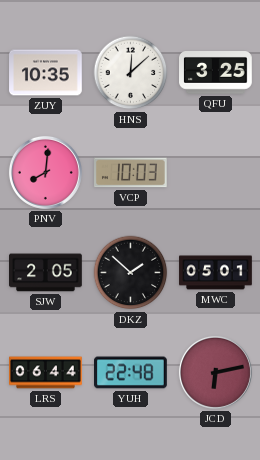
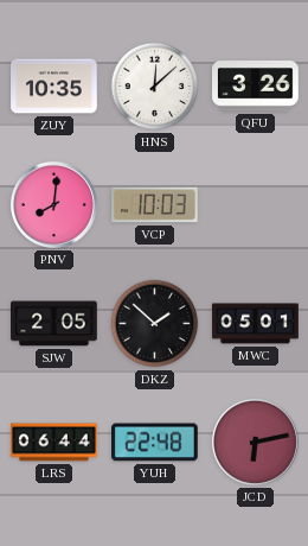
QFU: 3:25 -> 3:26 (256, 87)
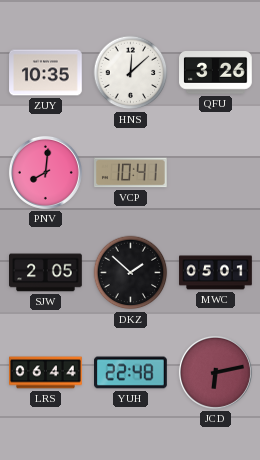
VCP: 10:03 -> 10:41 (131, 173)
